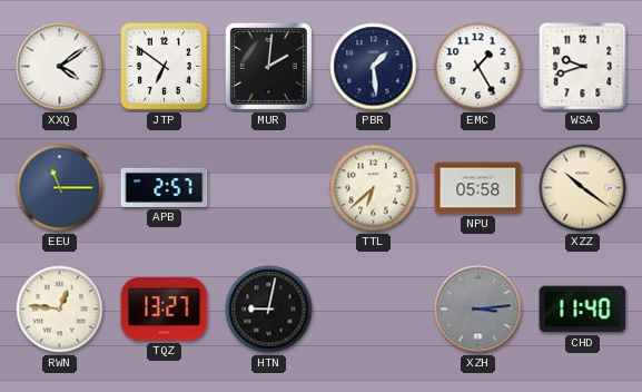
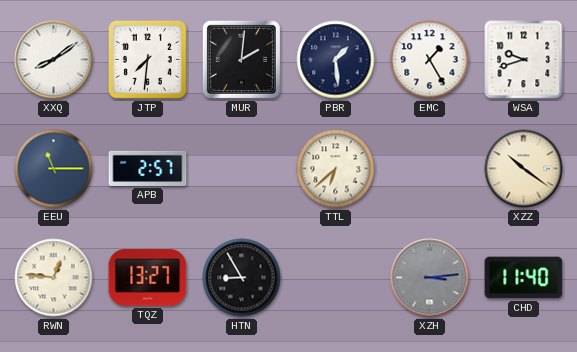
XXQ: 4:09 -> 8:09 (54, 60)
JTP: 6:51 -> 7:31 (147, 59)
NPU: 05:58 -> none (478, 188)
HTN: 9:02 -> 8:55 (242, 278)
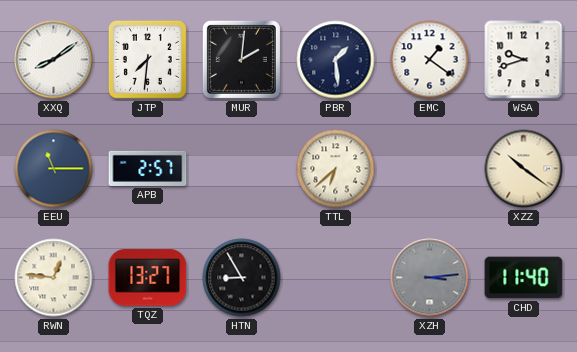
EMC: 1:25 -> 1:21 (430, 60)
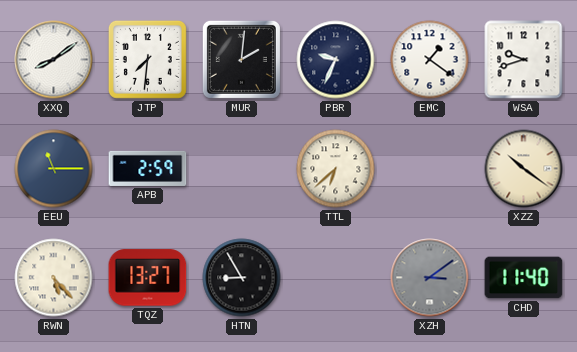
PBR: 1:29 -> 9:34 (336, 60)
APB: 2:57 -> 2:59 (148, 168)
RWN: 12:46 -> 5:23 (54, 278)
XZH: 3:14 -> 3:09 (430, 278)
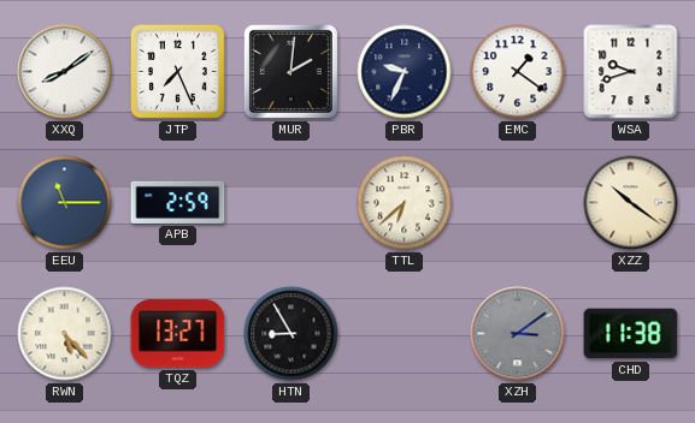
JTP: 7:31 -> 7:26 (177, 71)
CHD: 11:40 -> 11:38 (631, 334)
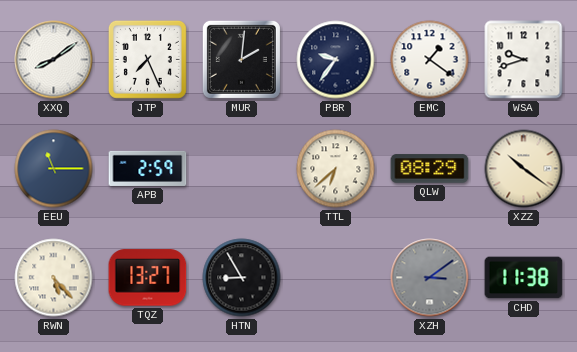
PBR: 9:34 -> 9:36 (336, 60)
QLW: none -> 08:29 (430, 169)
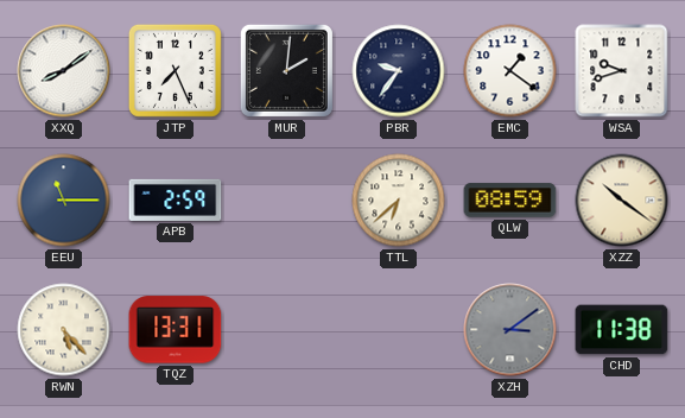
QLW: 08:29 -> 08:59 (510, 201)
TQZ: 13:27 -> 13:31 (176, 330)
HTN: 8:55 -> none (242, 278)
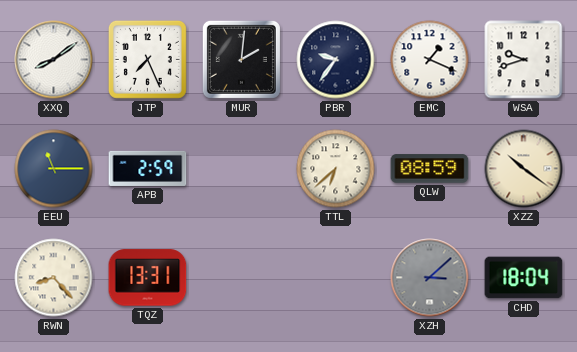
EMC: 1:21 -> 1:19 (430, 60)
RWN: 5:23 -> 8:23 (54, 278)
XZH: 3:09 -> 3:08 (430, 278)
CHD: 11:38 -> 18:04 (524, 278)
